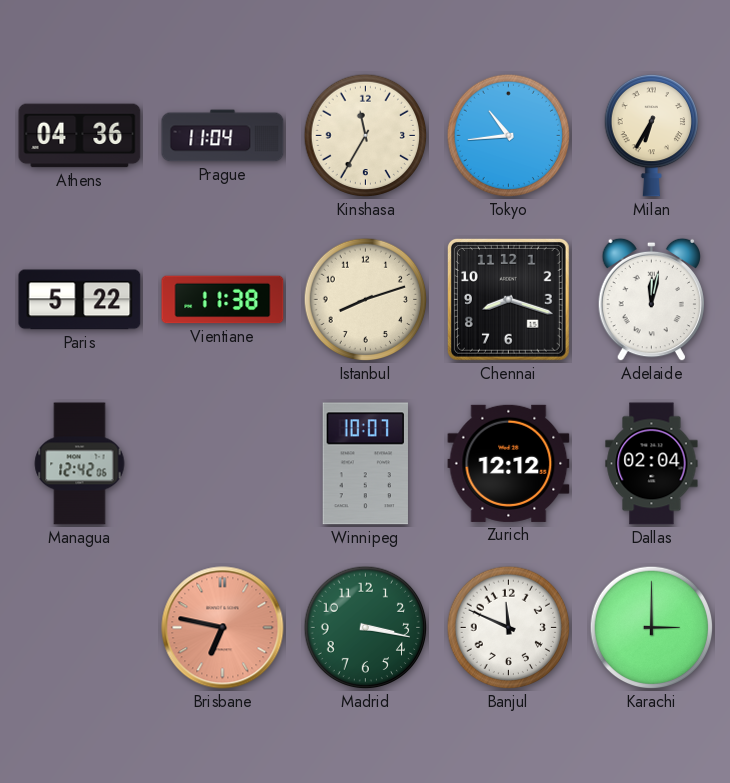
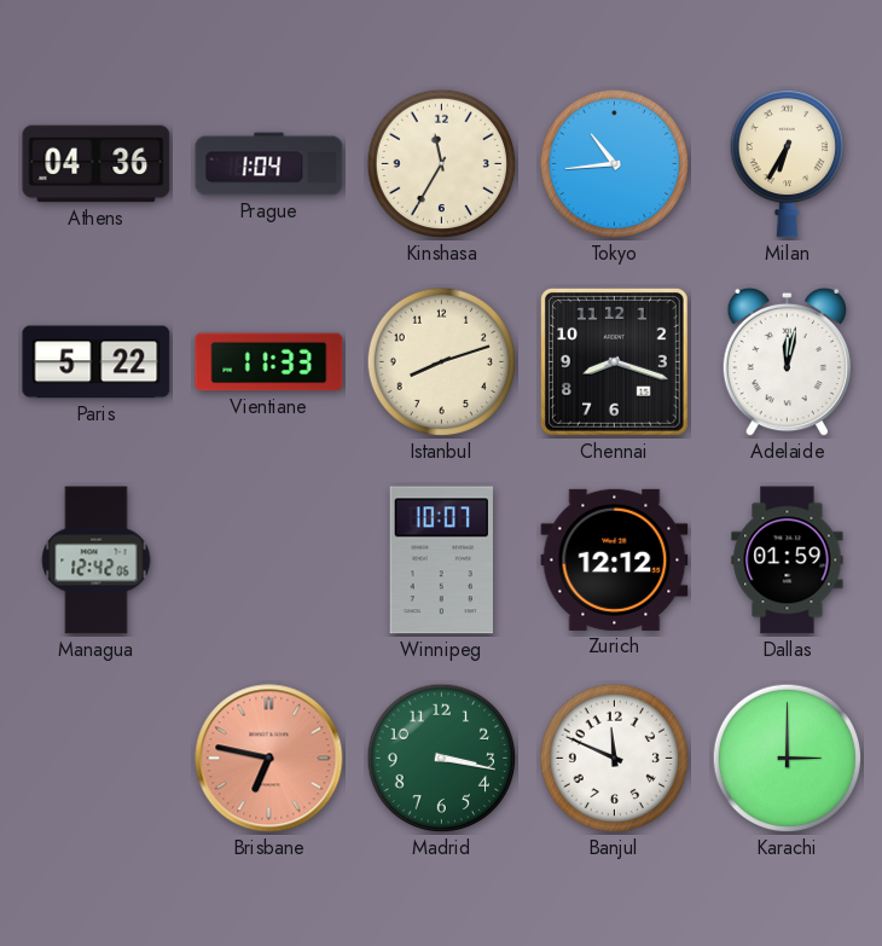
Prague: 11:04 -> 1:04 (269, 164)
Vientiane: 11:38 -> 11:33 (269, 362)
Dallas: 02:04 -> 01:59 (788, 561)
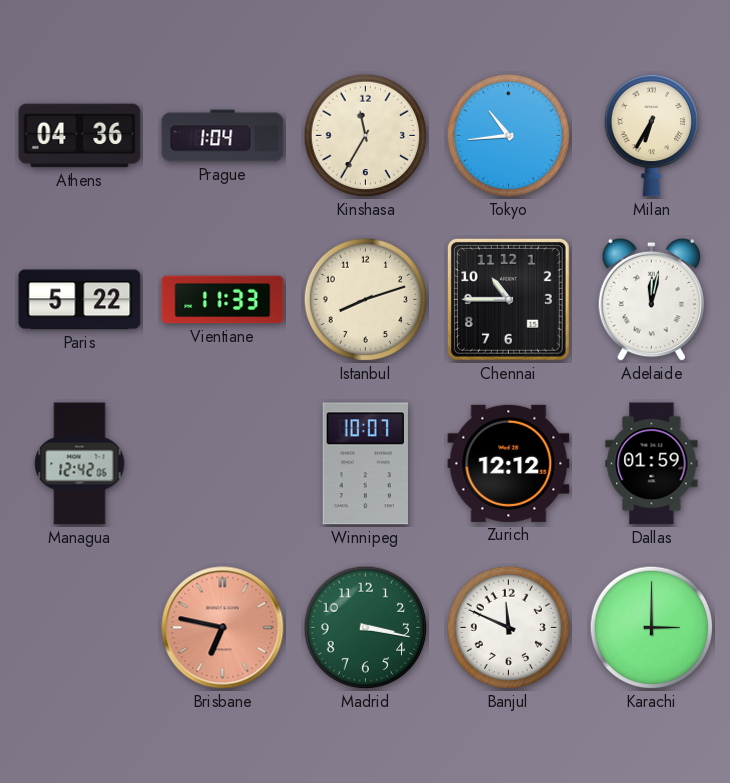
Chennai: 8:18 -> 10:45 (508, 299)
